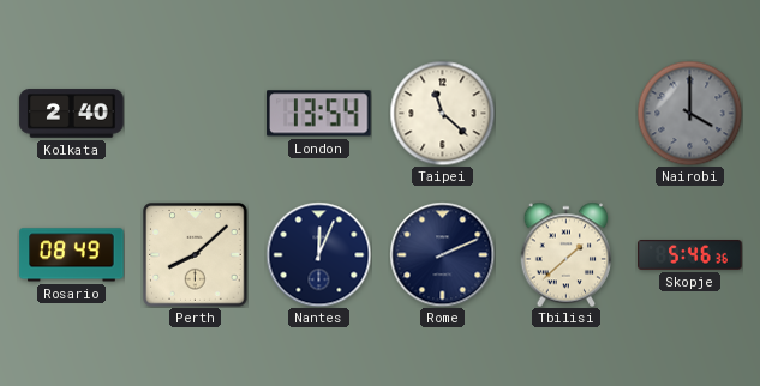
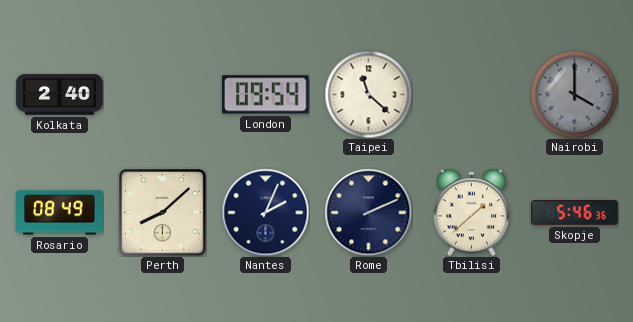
London: 13:54 -> 09:54 (266, 95)
Nantes: 12:04 -> 2:04 (265, 212)
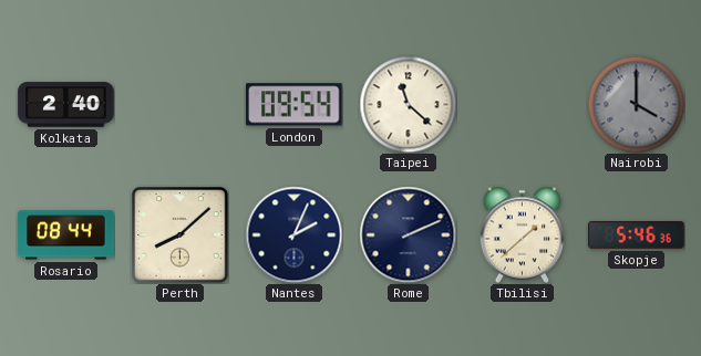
Rosario: 08:49 -> 08:44 (66, 235)
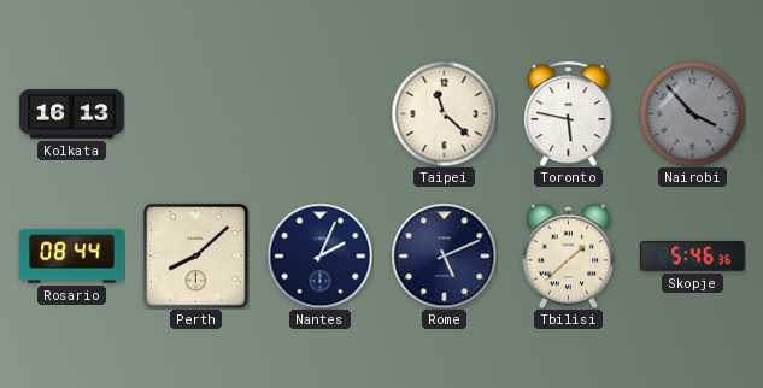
Kolkata: 2:40 -> 16:13 (72, 114)
London: 09:54 -> none (295, 105)
Toronto: none -> 5:47 (569, 113)
Nairobi: 4:00 -> 3:53 (692, 113)
Rome: 2:11 -> 5:11 (444, 255)
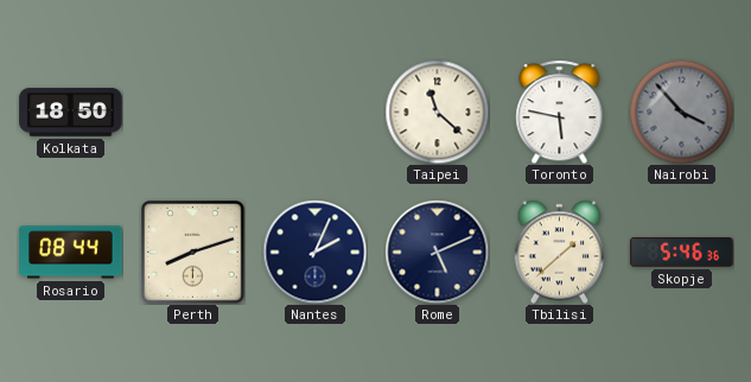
Kolkata: 16:13 -> 18:50 (71, 113)
Perth: 8:08 -> 8:12 (193, 253)
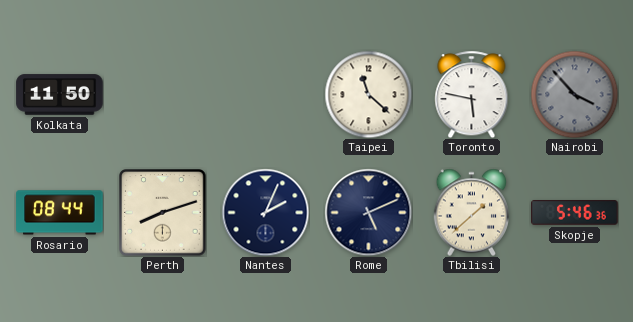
Kolkata: 18:50 -> 11:50 (60, 95)
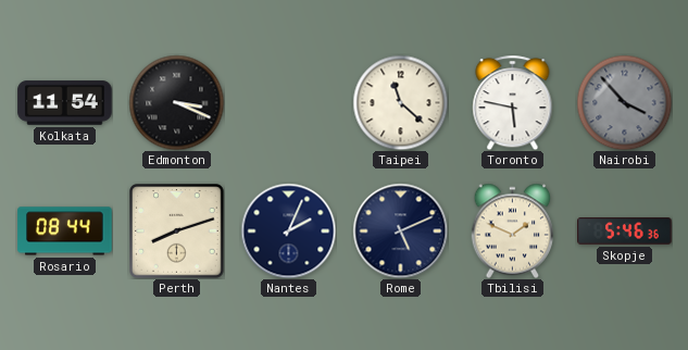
Kolkata: 11:50 -> 11:54 (65, 103)
Edmonton: none -> 3:19 (176, 102)
Tbilisi: 1:38 -> 1:49 (513, 230)
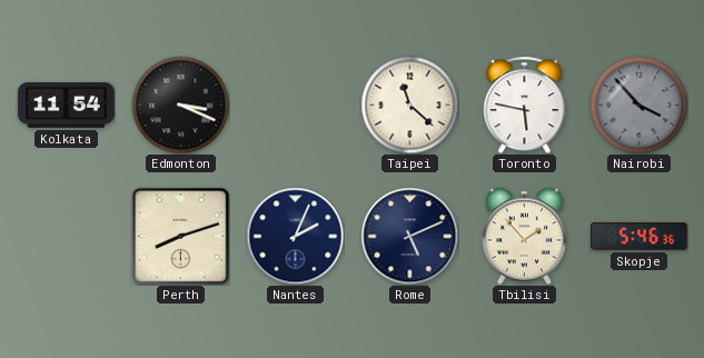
Rosario: 08:44 -> none (65, 232)
Tbilisi: 1:49 -> 1:53 (525, 236)
